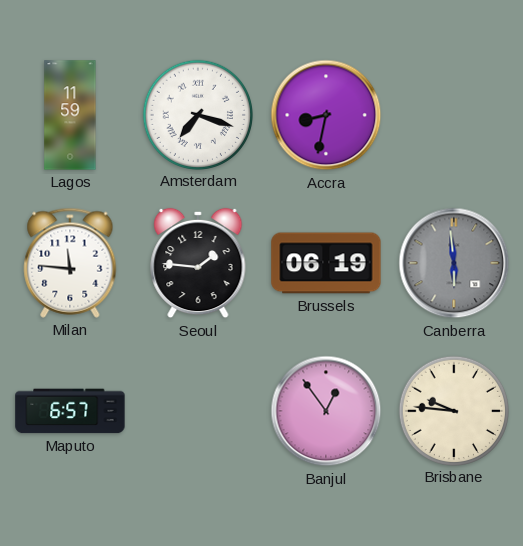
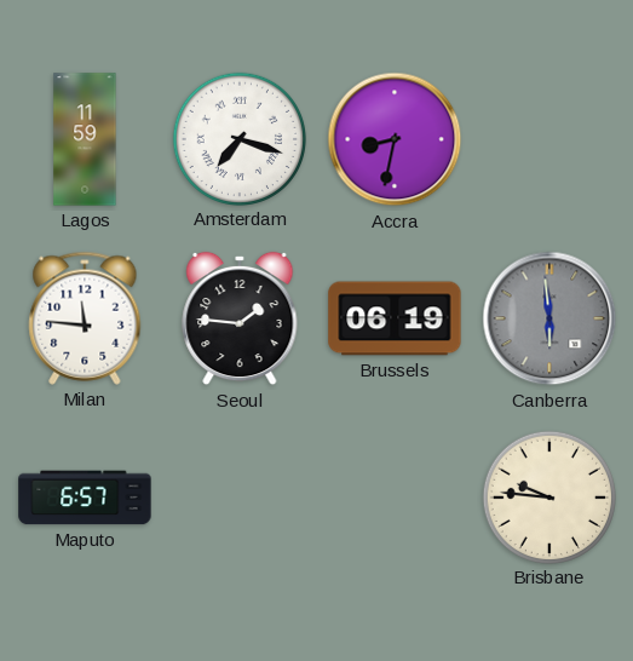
Banjul: 12:54 -> none (326, 411)
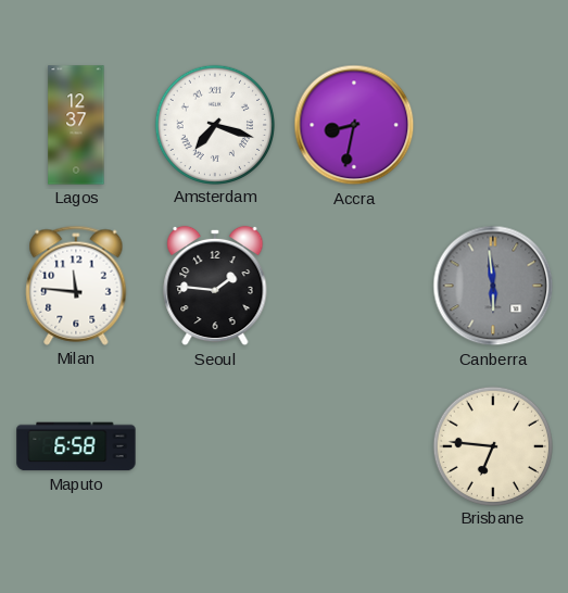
Lagos: 11:59 -> 12:37 (76, 125)
Brussels: 06:19 -> none (395, 318)
Maputo: 6:57 -> 6:58 (76, 446)
Brisbane: 9:46 -> 6:46 (492, 445)
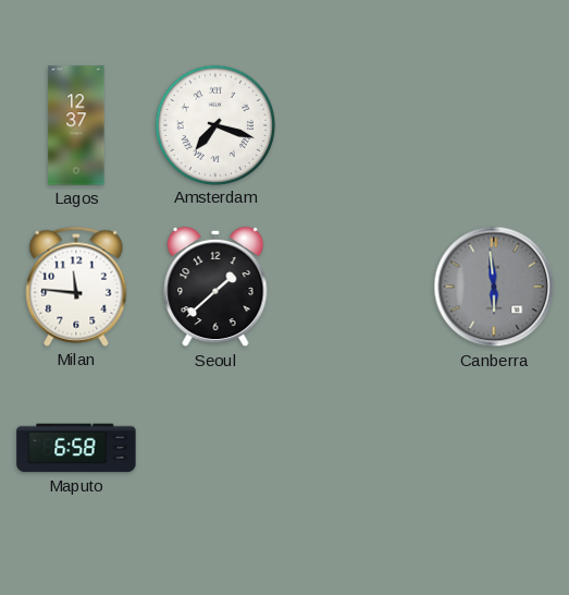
Accra: 8:32 -> none (354, 125)
Seoul: 1:46 -> 1:38 (215, 287)
Brisbane: 6:46 -> none (492, 445)
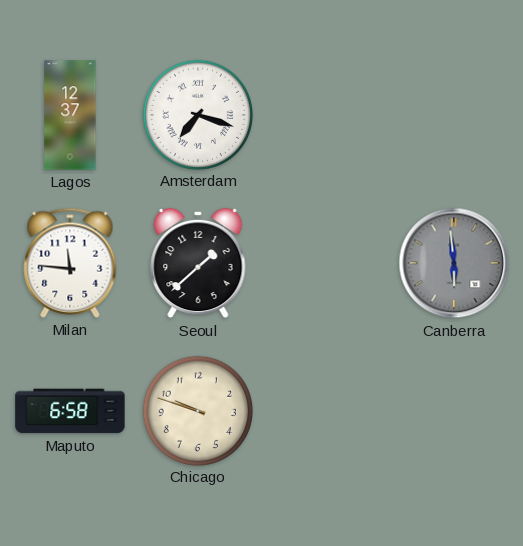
Chicago: none -> 9:48 (197, 410)
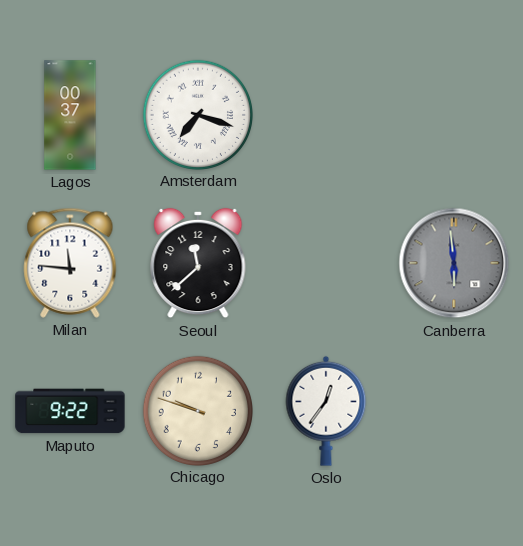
Lagos: 12:37 -> 00:37 (70, 115)
Seoul: 1:38 -> 11:38 (198, 263)
Maputo: 6:58 -> 9:22 (70, 411)
Oslo: none -> 12:36 (326, 411)
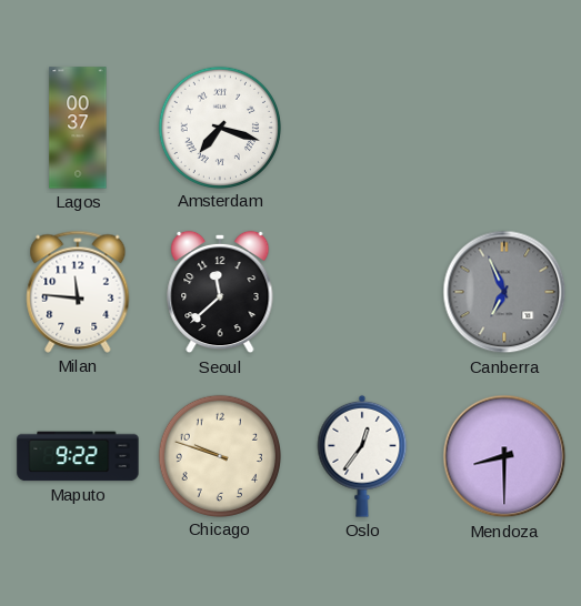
Canberra: 5:59 -> 6:56 (504, 292)
Mendoza: none -> 8:30 (504, 456)
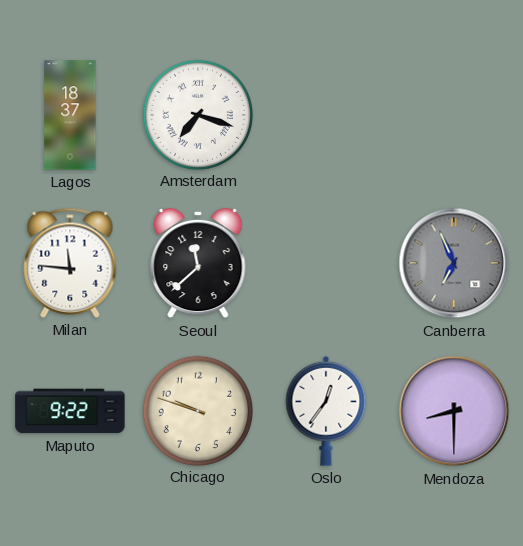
Lagos: 00:37 -> 18:37 (70, 115)
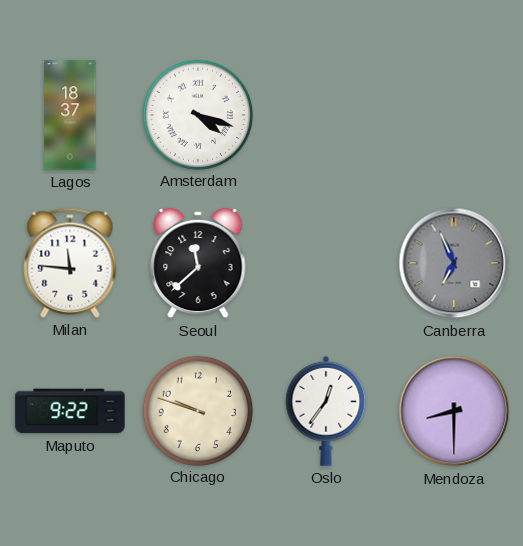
Amsterdam: 7:18 -> 4:18 (197, 114)
